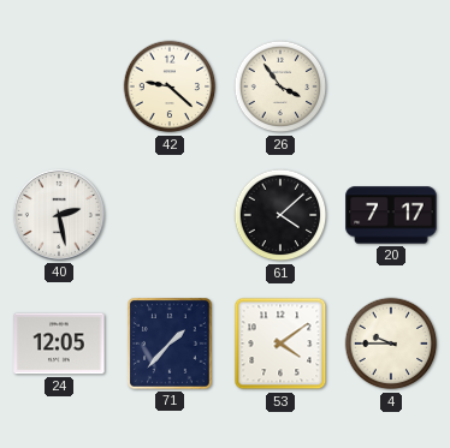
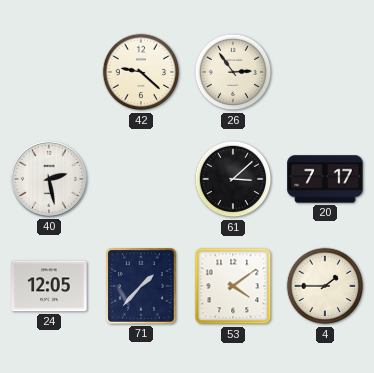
26: 3:54 -> 2:54 (233, 72)
61: 4:08 -> 3:08 (233, 179)
4: 9:45 -> 1:45 (325, 286)
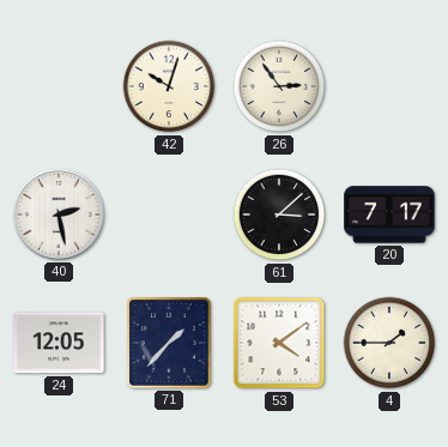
42: 9:22 -> 10:03 (169, 86)
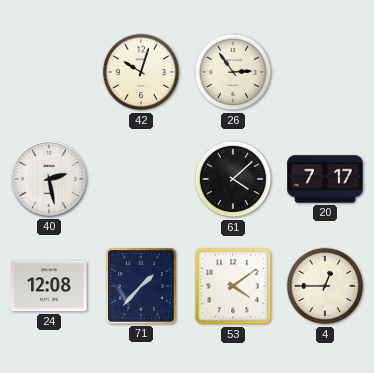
61: 3:08 -> 4:08 (233, 179)
24: 12:05 -> 12:08 (49, 286)
4: 1:45 -> 12:45 (325, 286)
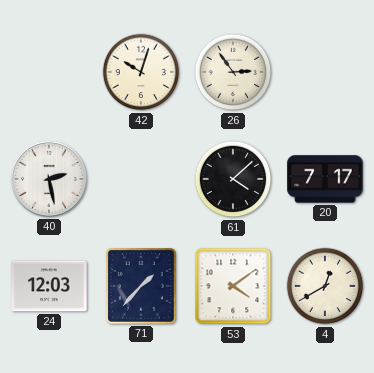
24: 12:08 -> 12:03 (49, 286)
4: 12:45 -> 12:40 (325, 286)
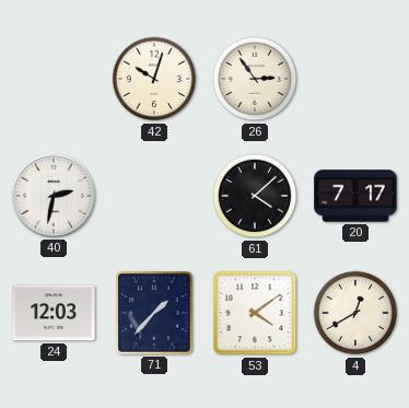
40: 2:28 -> 2:32 (54, 196)
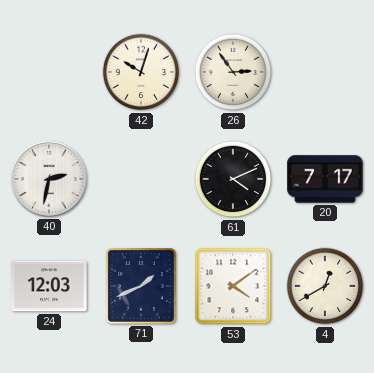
61: 4:08 -> 4:11 (233, 179)
71: 1:37 -> 1:41 (142, 287)
